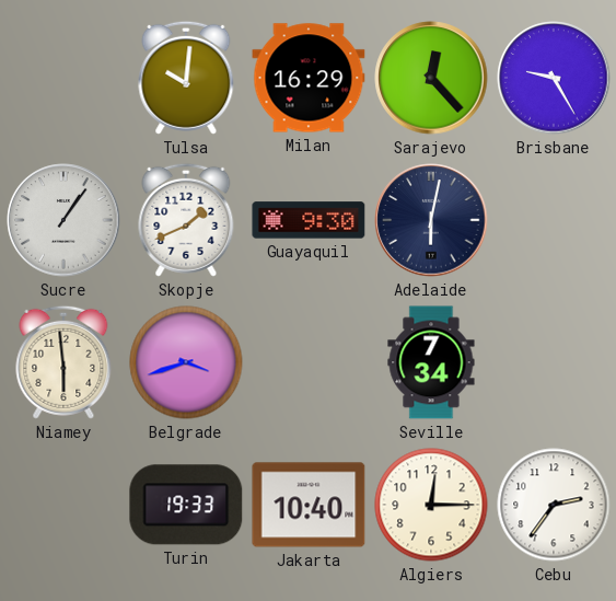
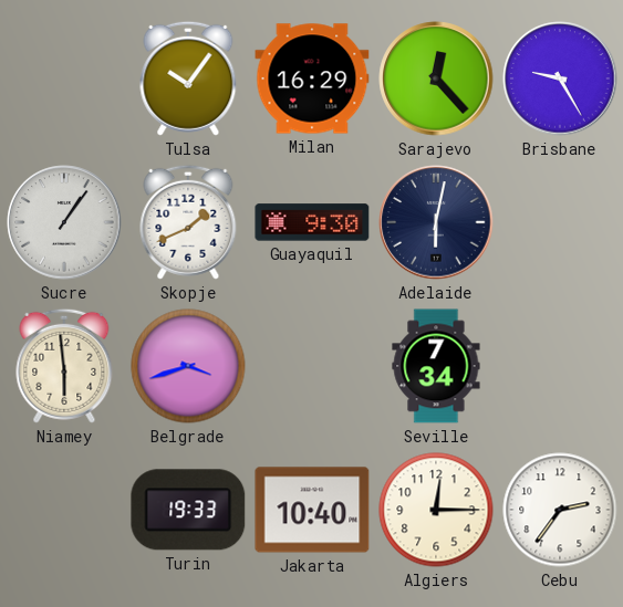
Tulsa: 10:01 -> 10:06 (188, 79)
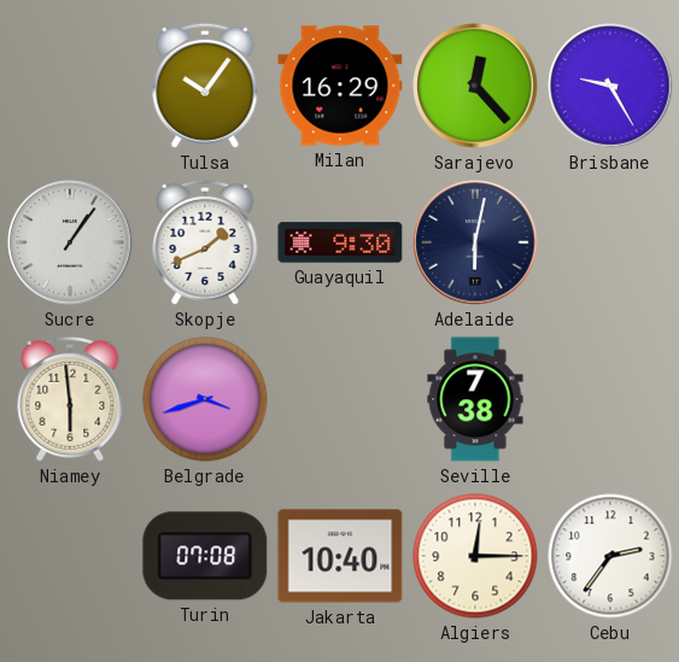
Seville: 7:34 -> 7:38 (475, 399)
Turin: 19:33 -> 07:08 (205, 556)
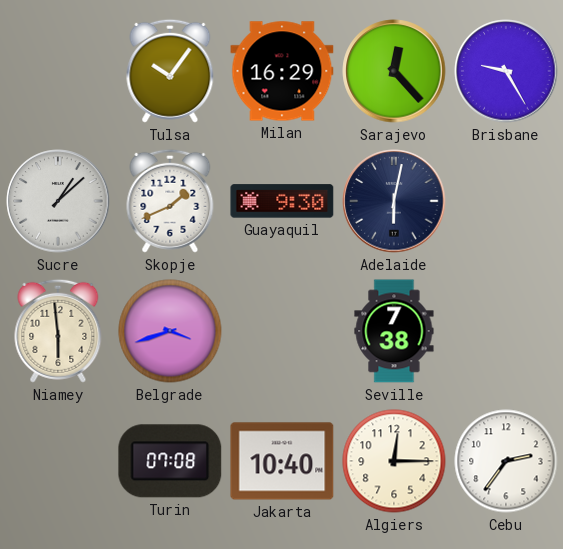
Sucre: 1:06 -> 1:08 (58, 201)
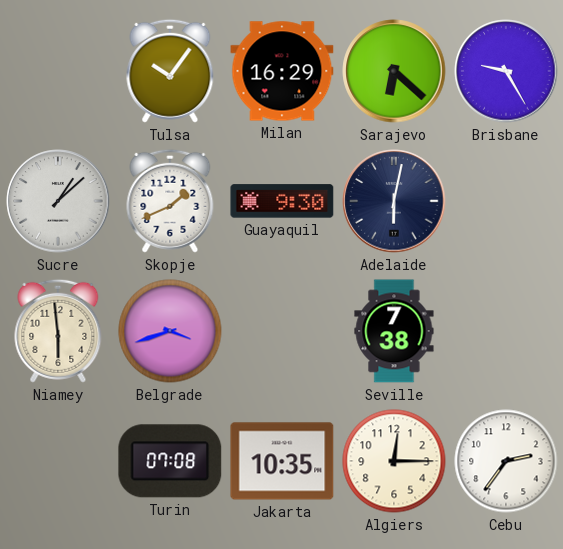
Sarajevo: 12:23 -> 6:22 (394, 71)
Jakarta: 10:40 -> 10:35 (282, 461)
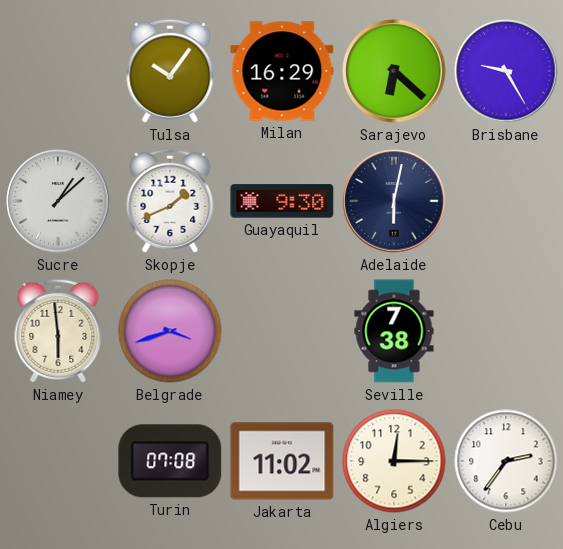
Jakarta: 10:35 -> 11:02 (282, 461)
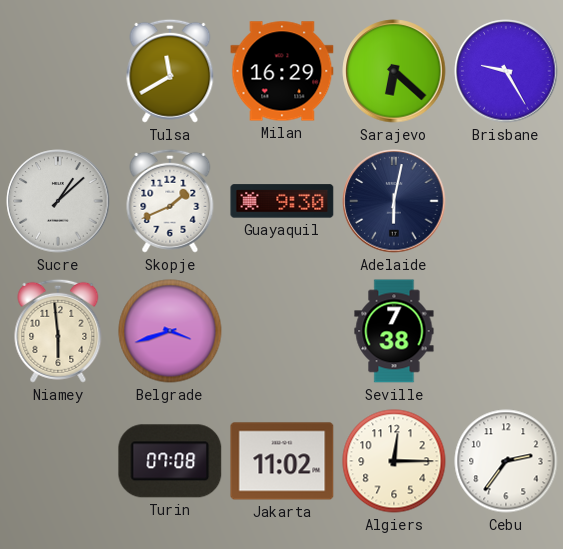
Tulsa: 10:06 -> 11:40 (170, 71)
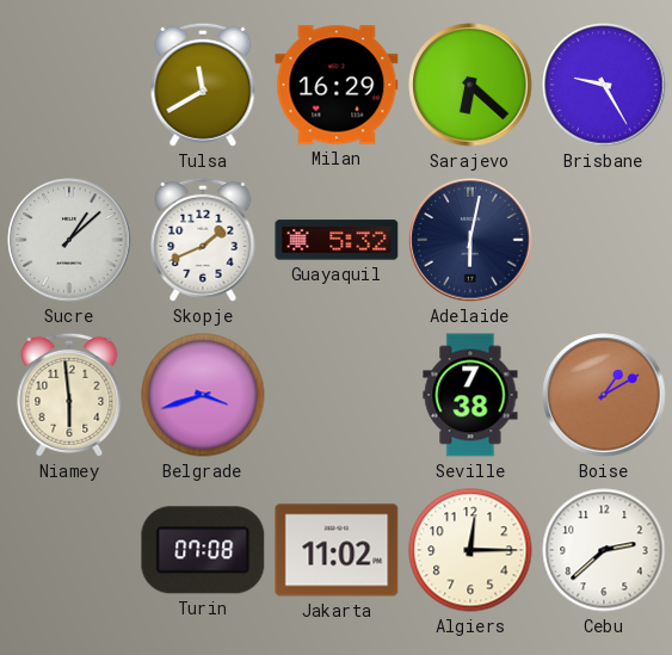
Guayaquil: 9:30 -> 5:32 (337, 240)
Boise: none -> 1:10 (604, 395)
Cebu: 2:36 -> 2:38 (604, 550)
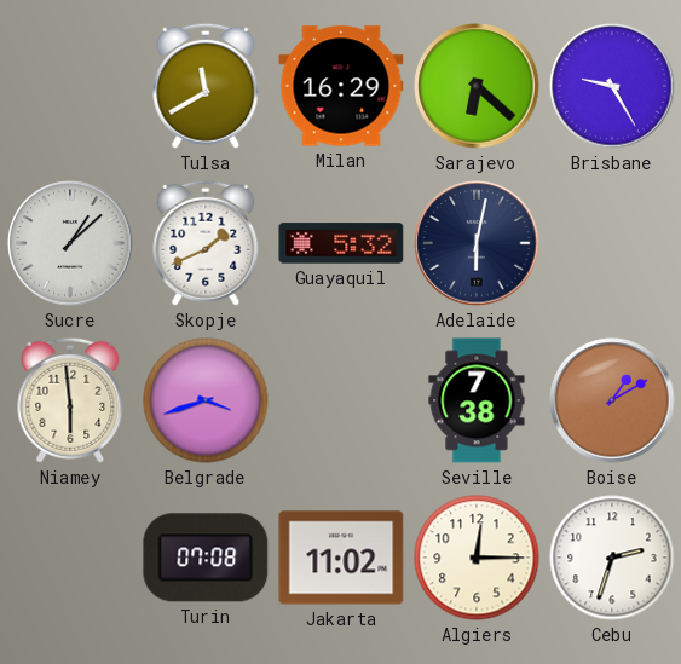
Cebu: 2:38 -> 2:33 (612, 558)
